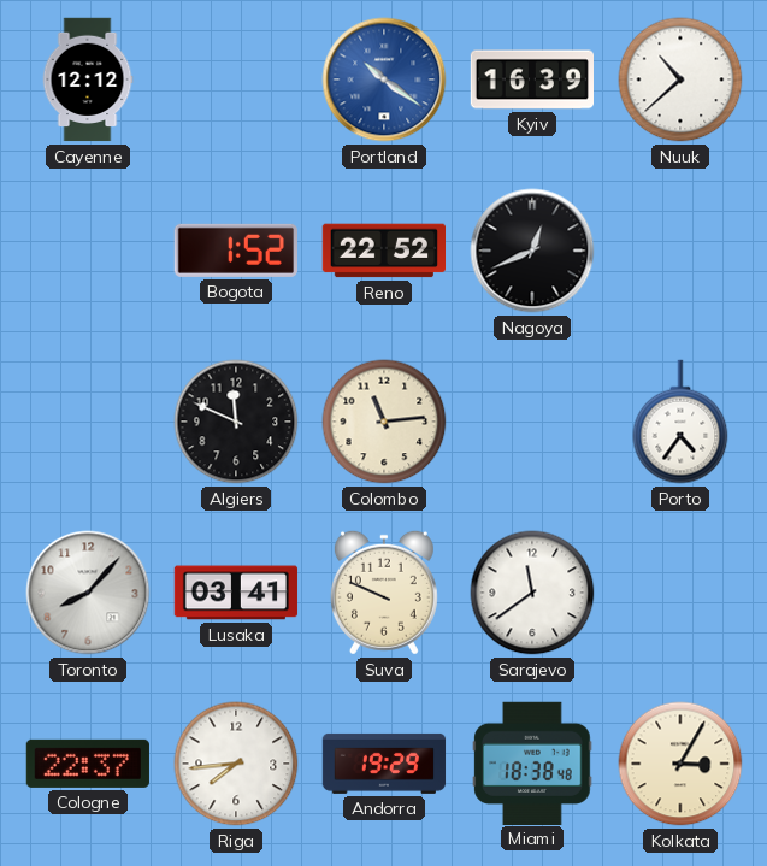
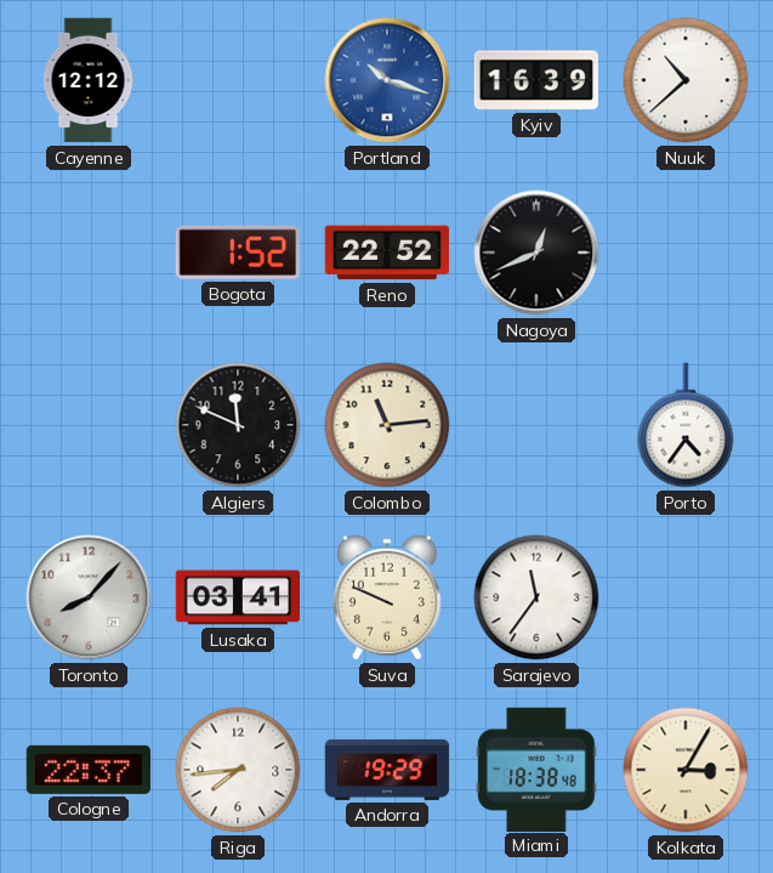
Portland: 10:21 -> 10:18 (387, 80)
Sarajevo: 11:39 -> 11:36 (536, 597)
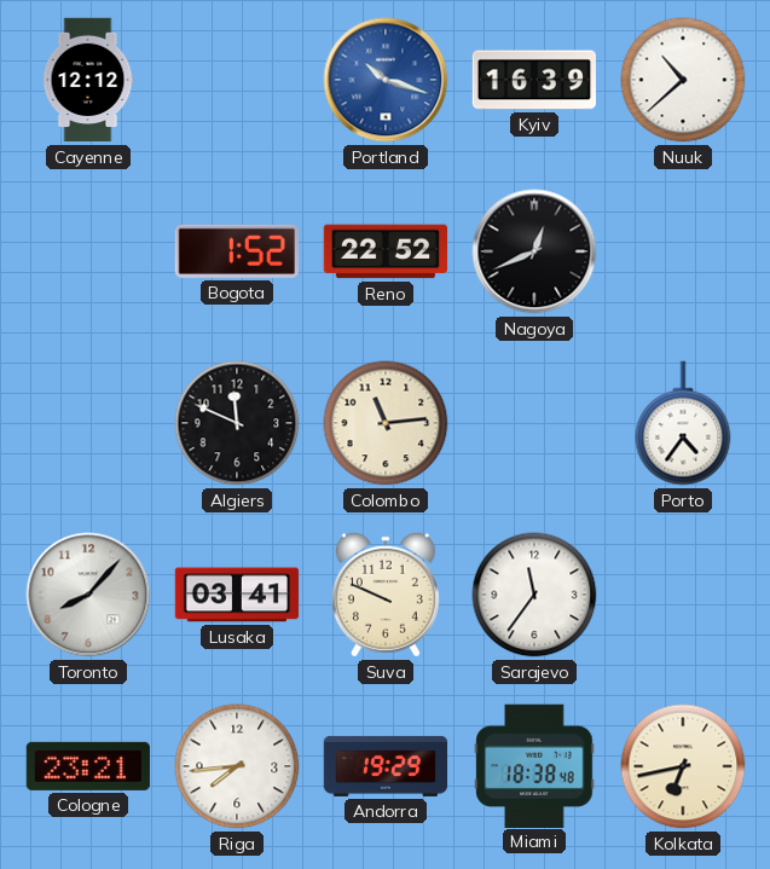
Cologne: 22:37 -> 23:21 (88, 766)
Kolkata: 3:05 -> 6:43 (683, 766)
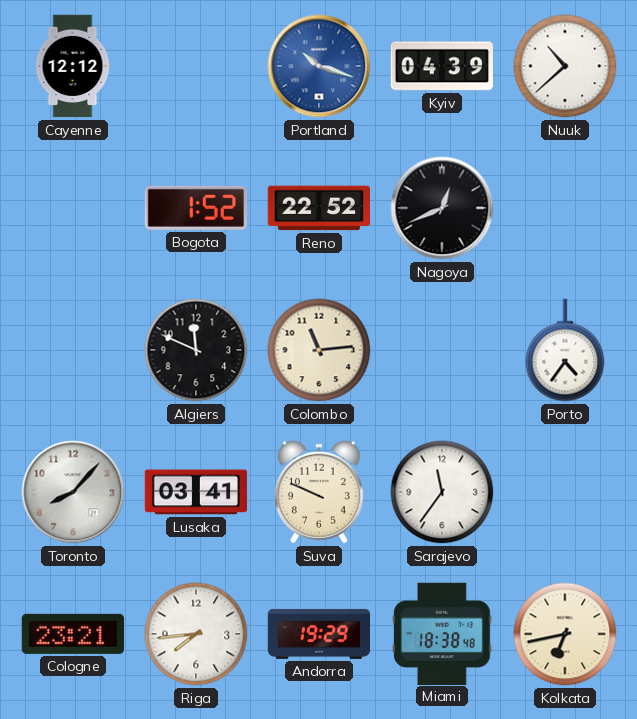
Kyiv: 16:39 -> 04:39 (441, 66)
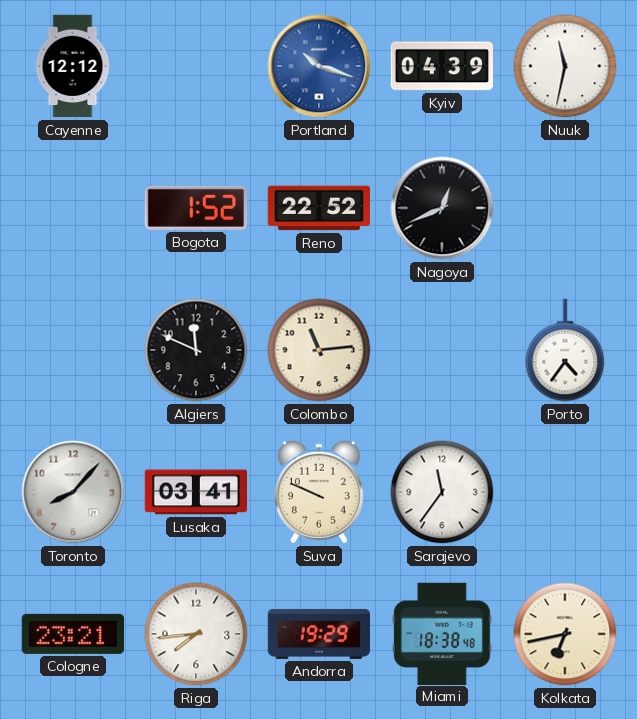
Nuuk: 10:38 -> 11:32 (565, 66)
